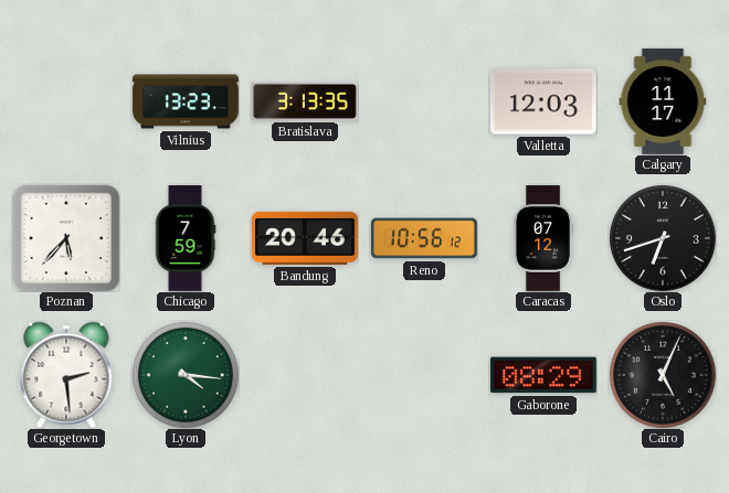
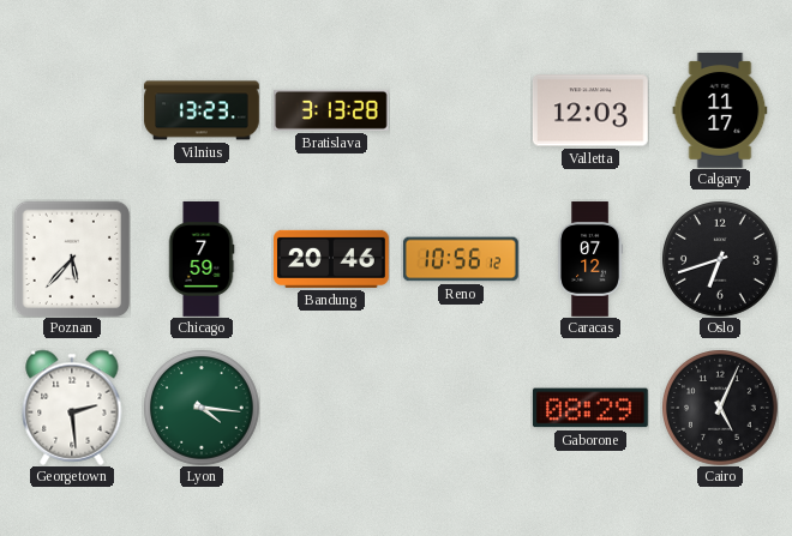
Bratislava: 3:13:35 -> 3:13:28 (332, 110)
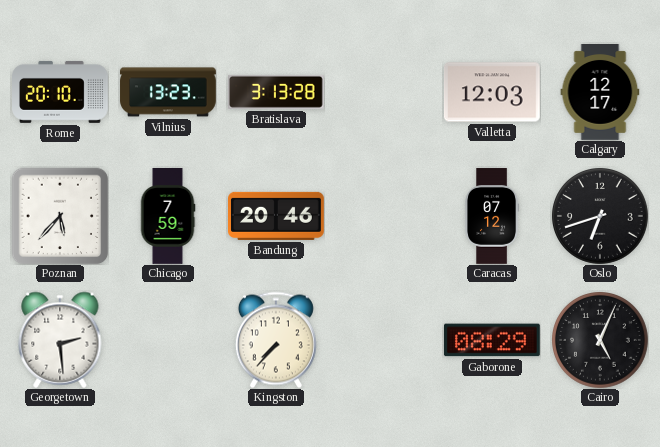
Rome: none -> 20:10 (61, 92)
Calgary: 11:17 -> 12:17 (600, 93)
Reno: 10:56 -> none (461, 259)
Lyon: 4:16 -> none (202, 408)
Kingston: none -> 7:37 (276, 340)
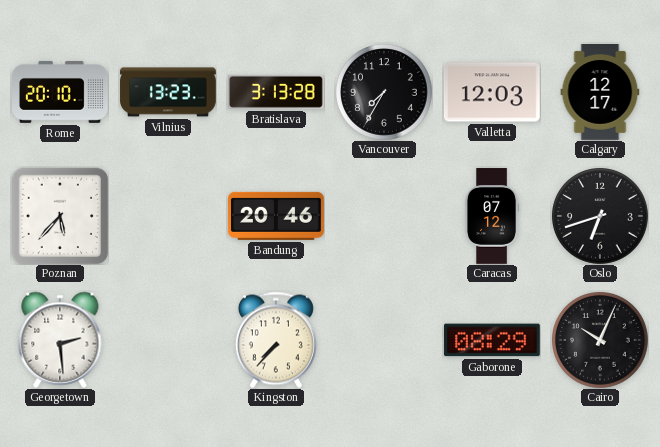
Vancouver: none -> 7:35 (384, 92)
Chicago: 7:59 -> none (168, 217)
Cairo: 5:04 -> 10:04 (600, 340)
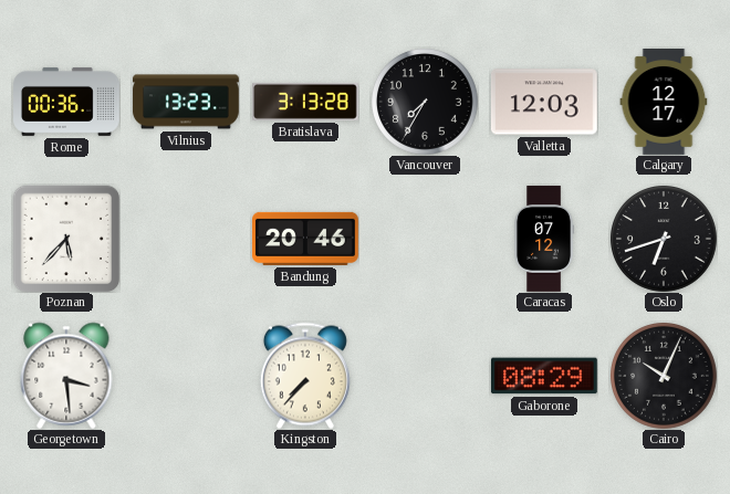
Rome: 20:10 -> 00:36 (67, 102)
Georgetown: 2:29 -> 3:29 (66, 376)
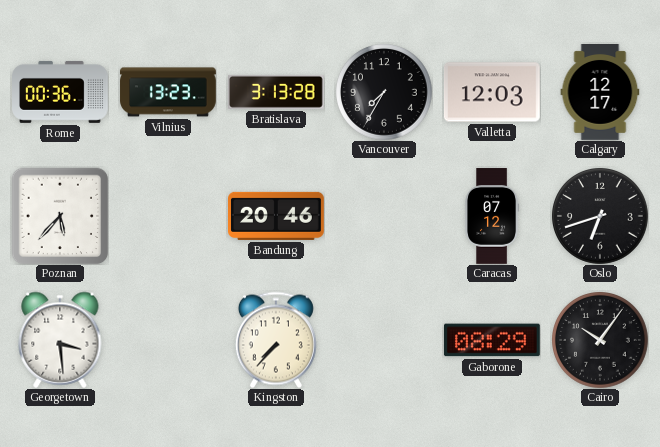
Cairo: 10:04 -> 10:06 (600, 340)
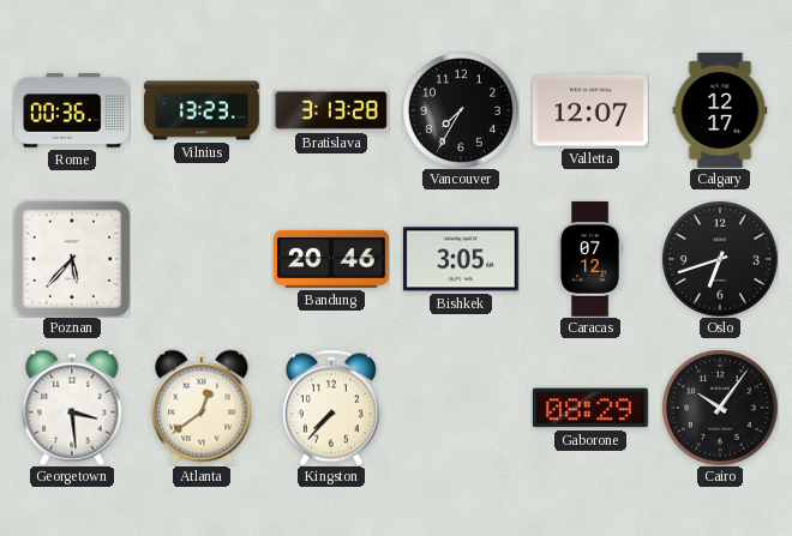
Valletta: 12:03 -> 12:07 (590, 110)
Bishkek: none -> 3:05 (462, 259)
Atlanta: none -> 12:39 (202, 408)
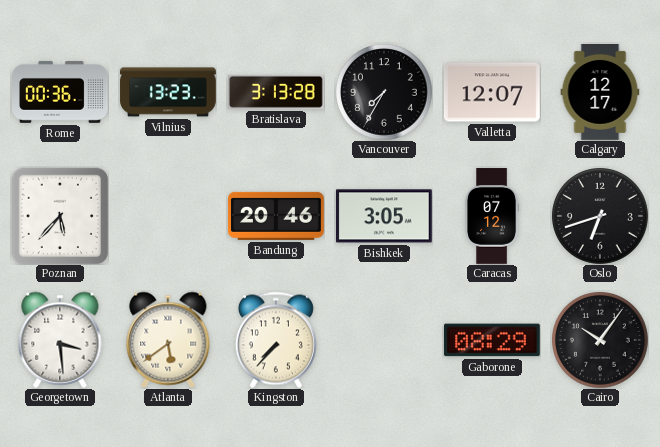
Atlanta: 12:39 -> 5:39 (168, 340)
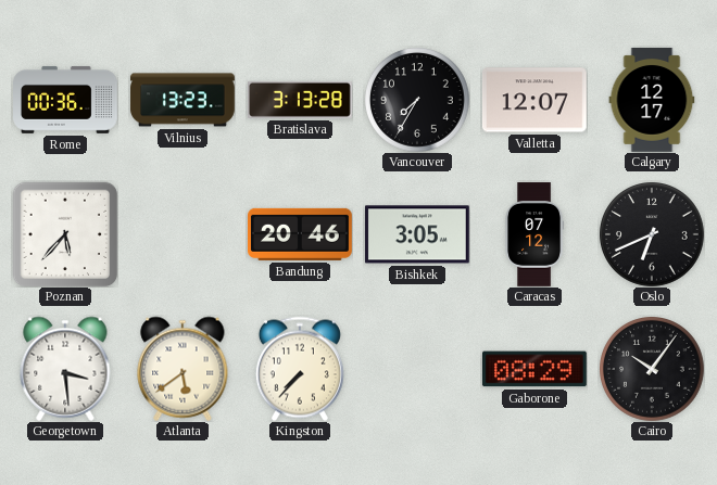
Oslo: 6:42 -> 6:41 (652, 234)
